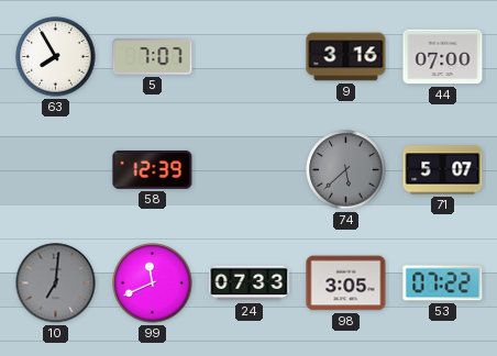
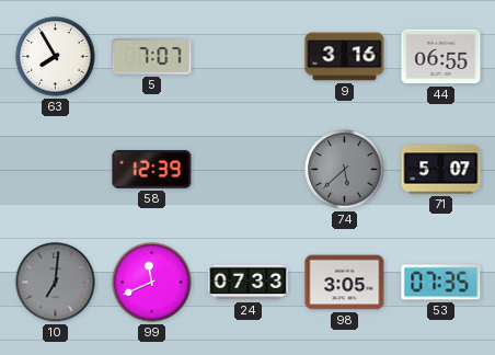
44: 07:00 -> 06:55 (441, 57)
53: 07:22 -> 07:35 (441, 283)
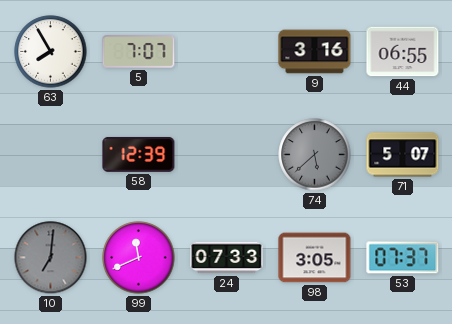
53: 07:35 -> 07:37 (403, 258)
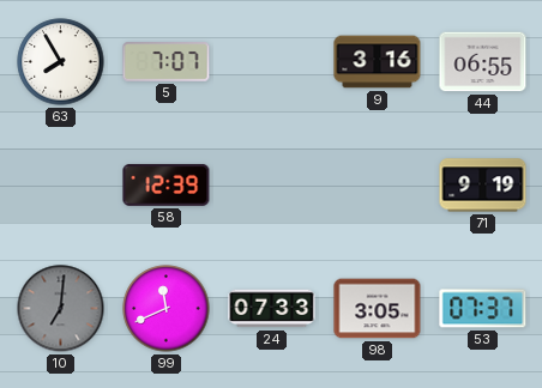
74: 5:38 -> none (315, 155)
71: 5:07 -> 9:19 (483, 186)
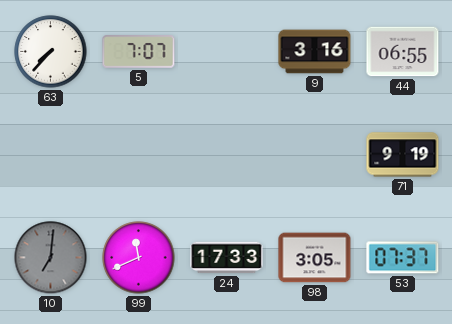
63: 7:55 -> 7:37 (51, 52)
58: 12:39 -> none (167, 184)
24: 07:33 -> 17:33 (227, 258)
